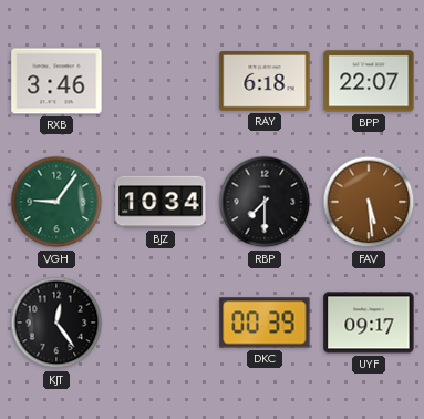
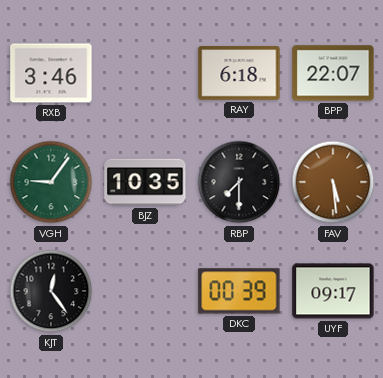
BJZ: 10:34 -> 10:35 (145, 182)
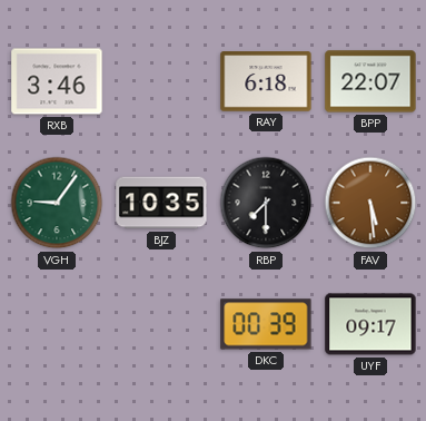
KJT: 12:24 -> none (51, 291)
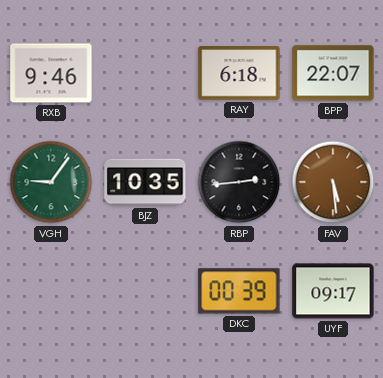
RXB: 3:46 -> 9:46 (51, 73)
RBP: 7:30 -> 2:44 (239, 182)
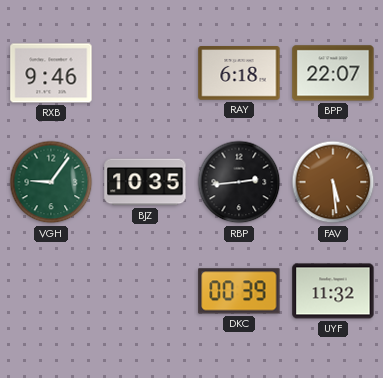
UYF: 09:17 -> 11:32 (333, 291)
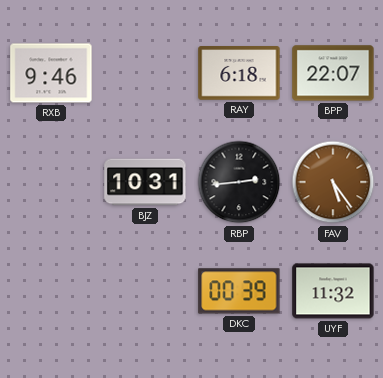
VGH: 9:06 -> none (51, 182)
BJZ: 10:35 -> 10:31 (145, 182)
FAV: 5:29 -> 5:24 (333, 182)
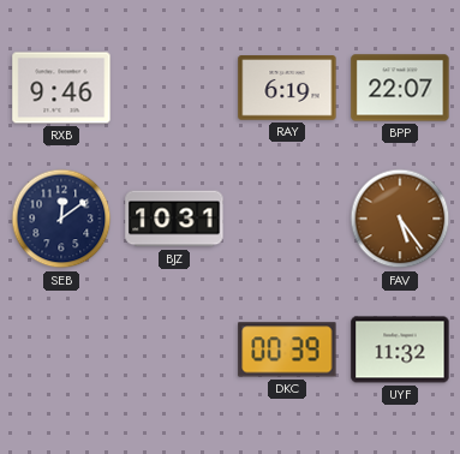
RAY: 6:18 -> 6:19 (287, 88)
SEB: none -> 12:09 (61, 219)
RBP: 2:44 -> none (239, 182)
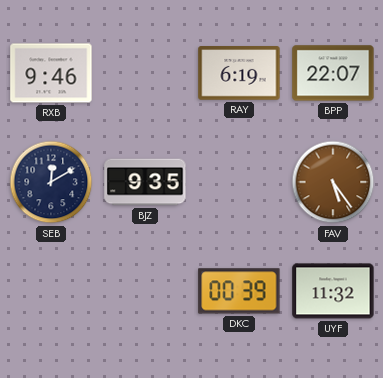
SEB: 12:09 -> 12:10 (51, 182)
BJZ: 10:31 -> 9:35 (145, 182)
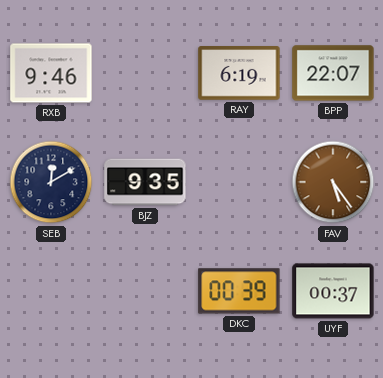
UYF: 11:32 -> 00:37 (333, 291)
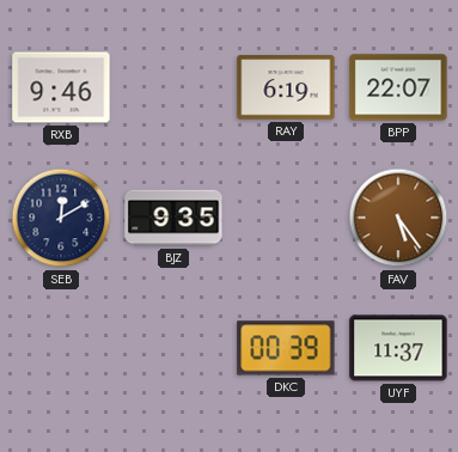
UYF: 00:37 -> 11:37 (398, 348)
